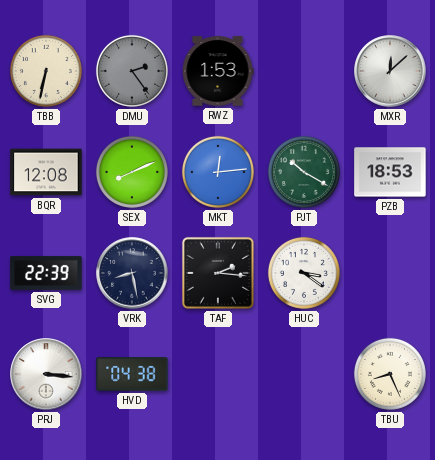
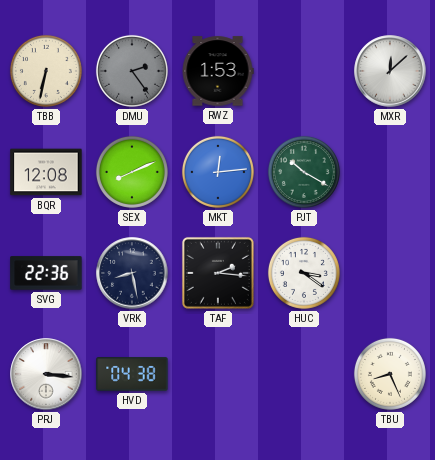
PZB: 18:53 -> none (390, 172)
SVG: 22:39 -> 22:36 (46, 273)
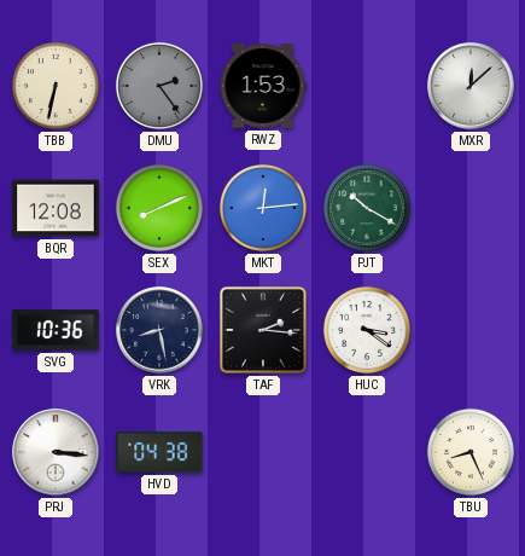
SVG: 22:36 -> 10:36 (56, 330)
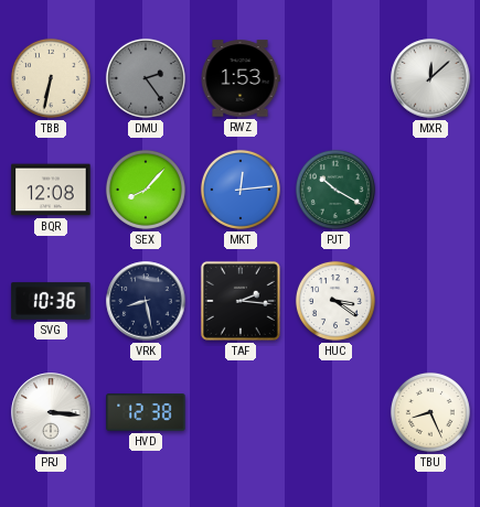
SEX: 8:11 -> 8:07 (146, 190)
HVD: 04:38 -> 12:38 (146, 412)
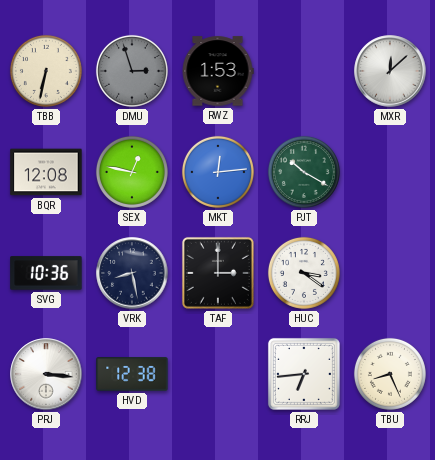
DMU: 2:24 -> 2:57 (132, 71)
SEX: 8:07 -> 12:47 (132, 172)
TAF: 2:16 -> 3:00 (218, 273)
RRJ: none -> 6:44 (304, 374)
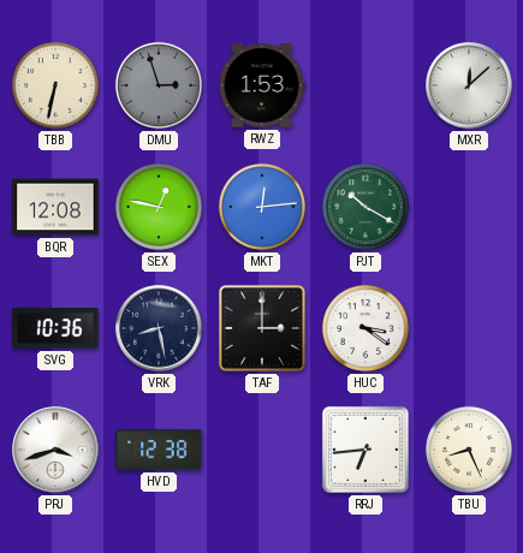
PRJ: 3:16 -> 3:42 (55, 450)
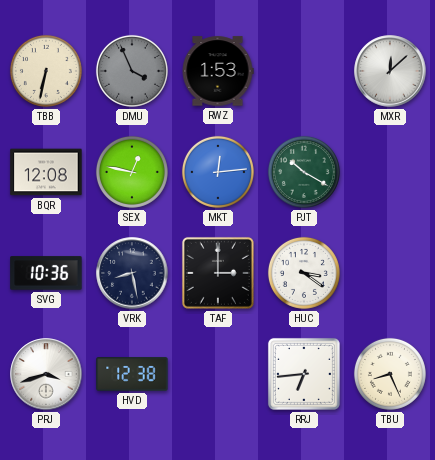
DMU: 2:57 -> 3:56 (132, 71)
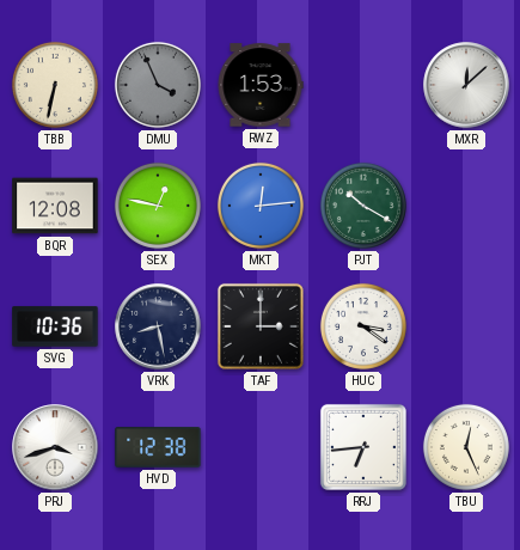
TBU: 8:26 -> 12:26 (466, 447)
